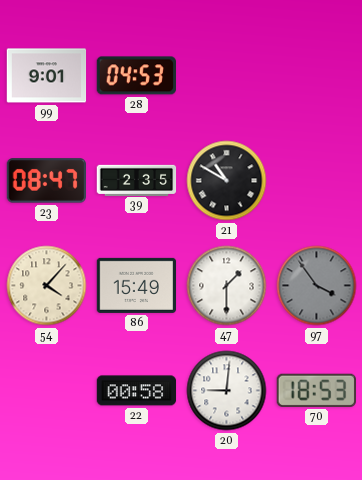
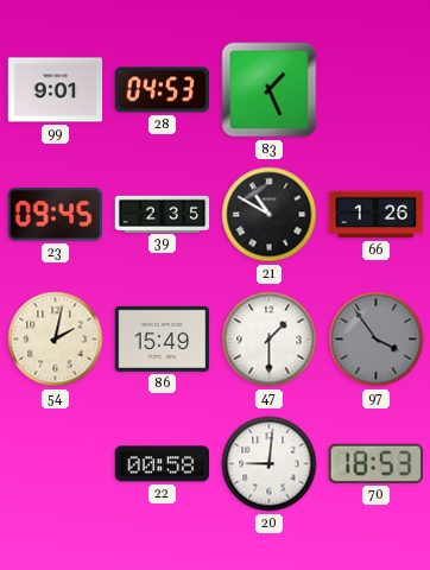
83: none -> 1:26 (270, 90)
23: 08:47 -> 09:45 (56, 215)
66: none -> 1:26 (377, 215)
54: 4:07 -> 2:02 (56, 340)
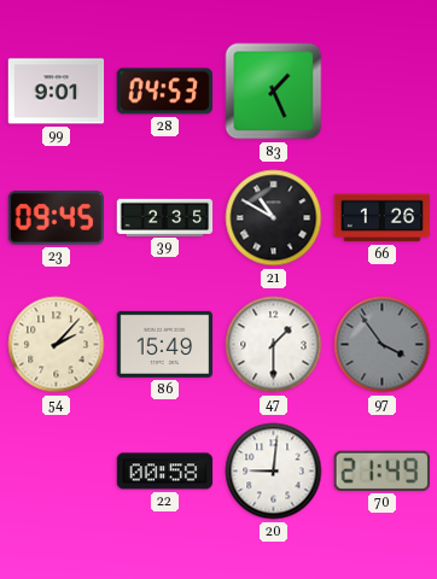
54: 2:02 -> 2:07 (57, 345)
70: 18:53 -> 21:49 (381, 470)
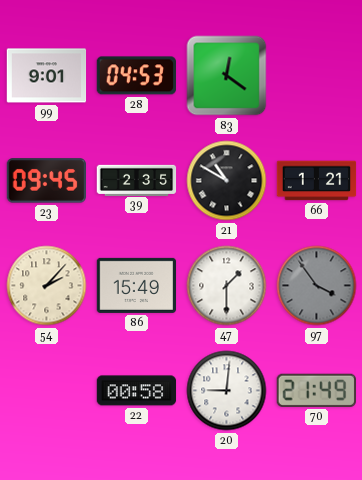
83: 1:26 -> 12:21 (227, 76)
66: 1:26 -> 1:21 (317, 181)
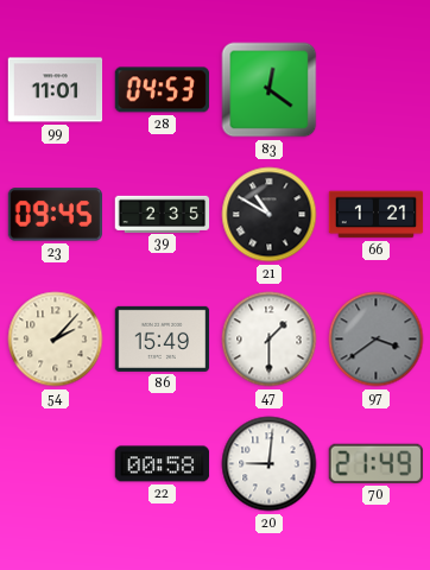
99: 9:01 -> 11:01 (56, 90)
97: 3:54 -> 3:39 (377, 340)
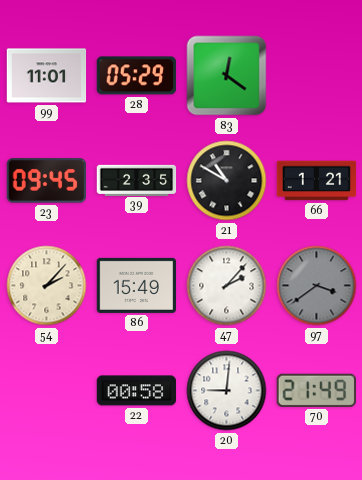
28: 04:53 -> 05:29 (136, 76)
47: 1:30 -> 2:07 (227, 286)
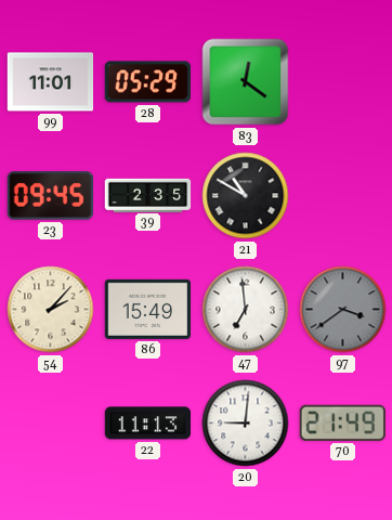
66: 1:21 -> none (317, 181)
47: 2:07 -> 6:59 (246, 310)
22: 00:58 -> 11:13 (148, 424)
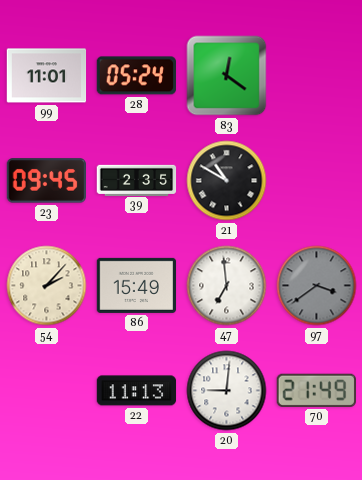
28: 05:29 -> 05:24 (136, 76)
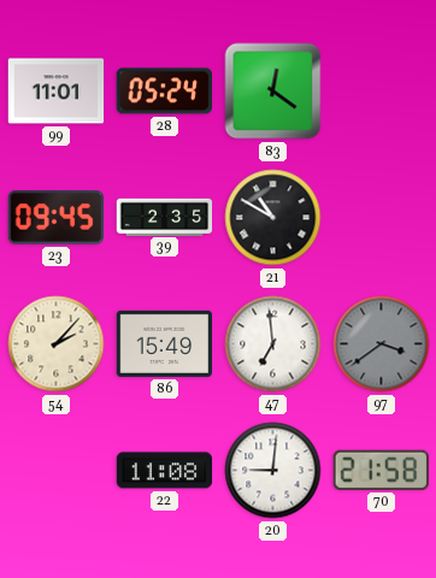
22: 11:13 -> 11:08 (165, 471)
70: 21:49 -> 21:58 (381, 470)
